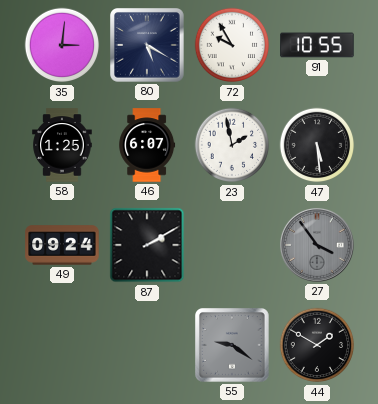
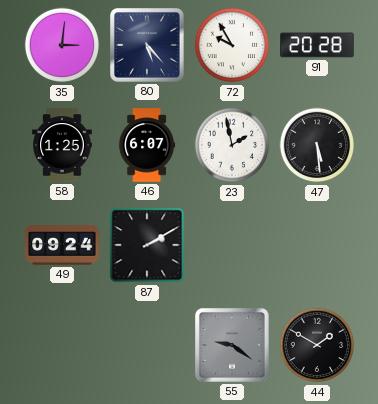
80: 5:20 -> 5:23 (148, 46)
91: 10:55 -> 20:28 (317, 45)
27: 3:54 -> none (318, 246)
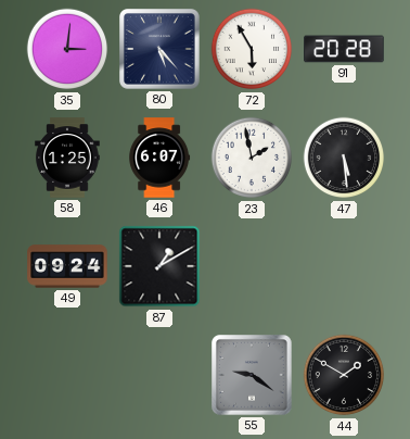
72: 9:55 -> 5:55 (252, 49)
87: 2:10 -> 1:10 (159, 266)
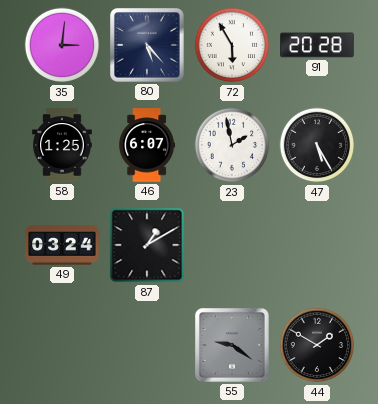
47: 5:29 -> 5:25 (317, 145)
49: 09:24 -> 03:24 (62, 245)
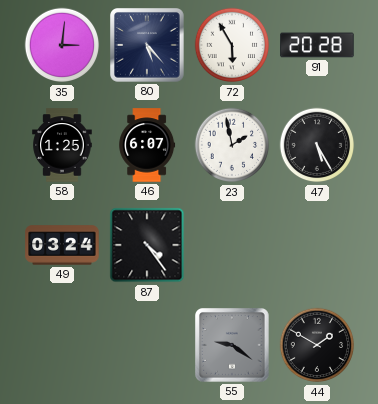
87: 1:10 -> 4:24 (147, 245)
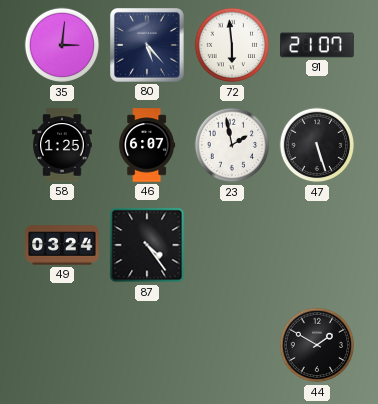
72: 5:55 -> 5:59 (232, 45)
91: 20:28 -> 21:07 (317, 45)
47: 5:25 -> 5:27 (317, 145)
55: 9:21 -> none (233, 346)
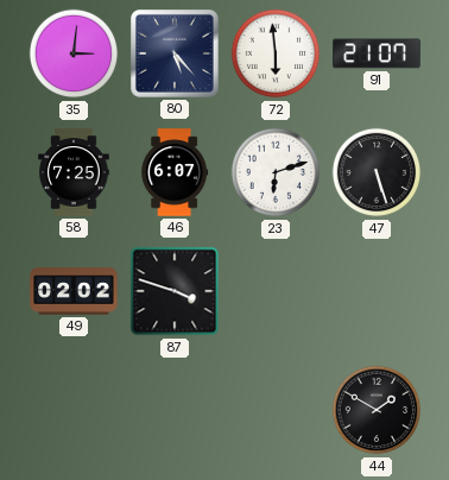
58: 1:25 -> 7:25 (74, 172)
23: 1:58 -> 6:12 (276, 172)
49: 03:24 -> 02:02 (74, 291)
87: 4:24 -> 3:48 (175, 291)
